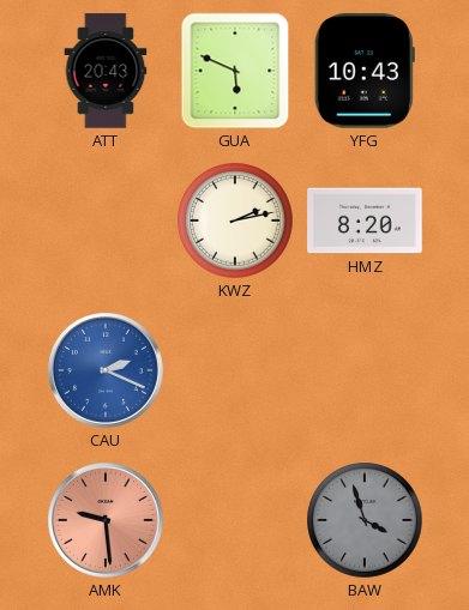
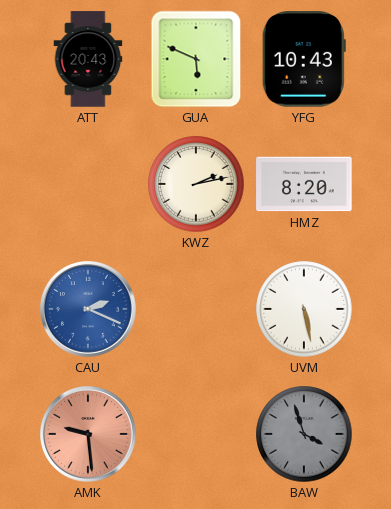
UVM: none -> 5:28 (304, 309)
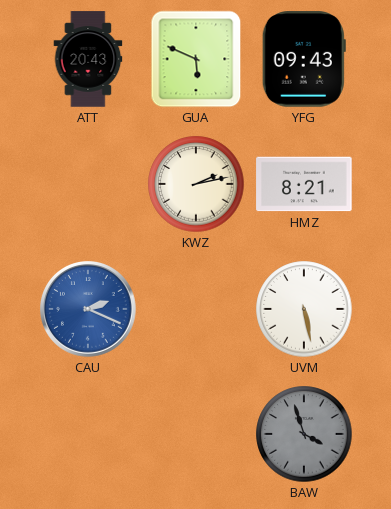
YFG: 10:43 -> 09:43 (304, 59)
HMZ: 8:20 -> 8:21 (304, 184)
AMK: 9:29 -> none (89, 435)
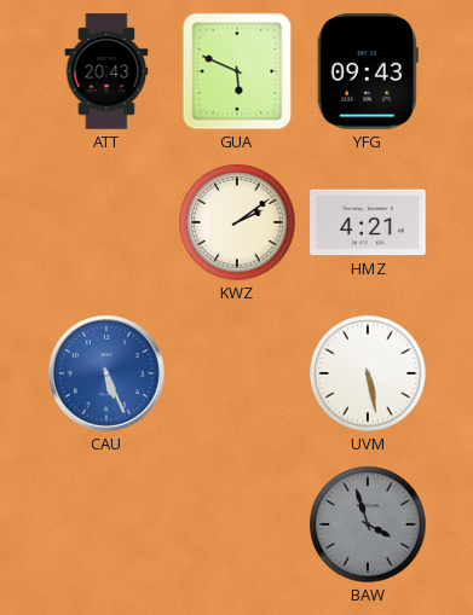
KWZ: 2:13 -> 2:09 (237, 222)
HMZ: 8:21 -> 4:21 (368, 222)
CAU: 2:19 -> 5:26 (108, 375)
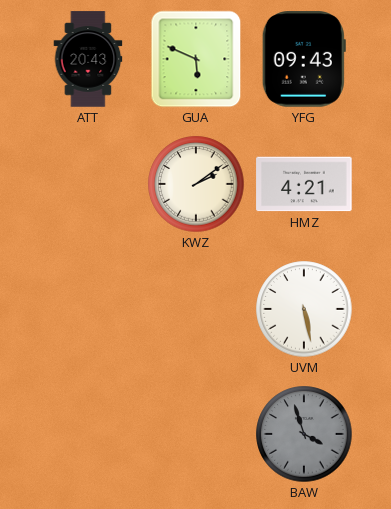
CAU: 5:26 -> none (108, 375)
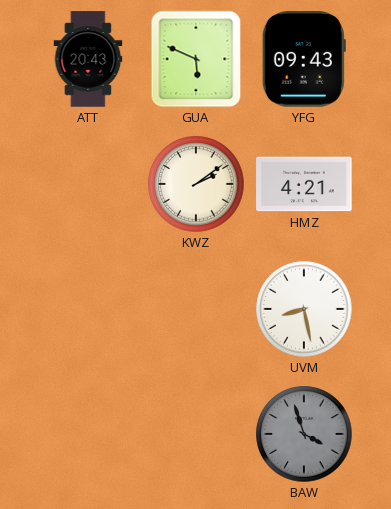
UVM: 5:28 -> 8:28 (304, 309)
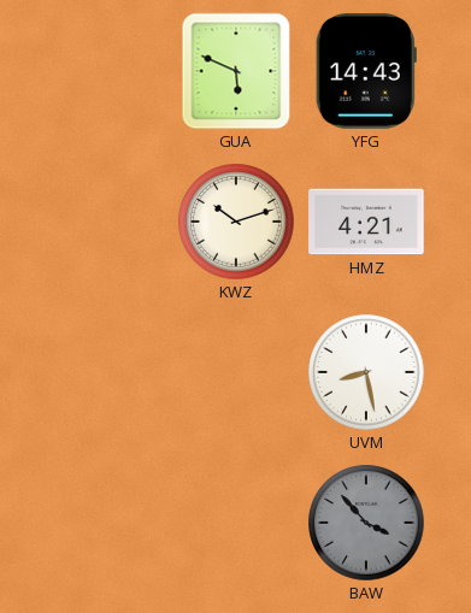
ATT: 20:43 -> none (88, 59)
YFG: 09:43 -> 14:43 (366, 71)
KWZ: 2:09 -> 10:12 (236, 222)
BAW: 3:57 -> 3:53 (366, 523)
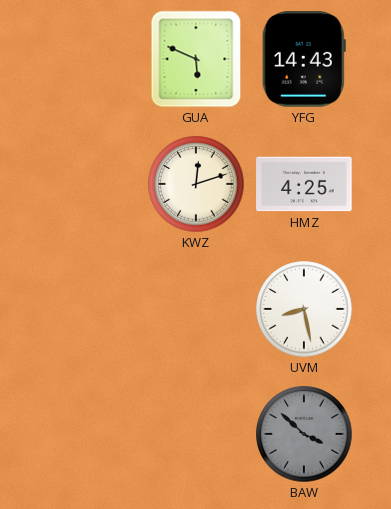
KWZ: 10:12 -> 12:12 (196, 184)
HMZ: 4:21 -> 4:25 (304, 184)
BAW: 3:53 -> 3:52 (304, 434)
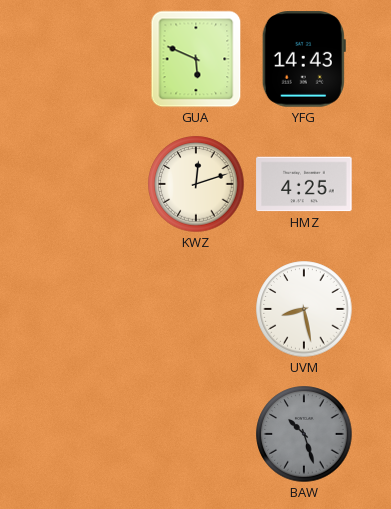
BAW: 3:52 -> 10:27 (304, 434)
